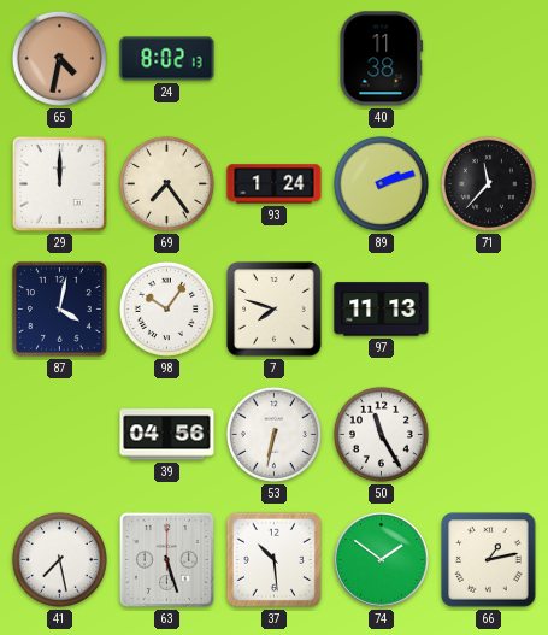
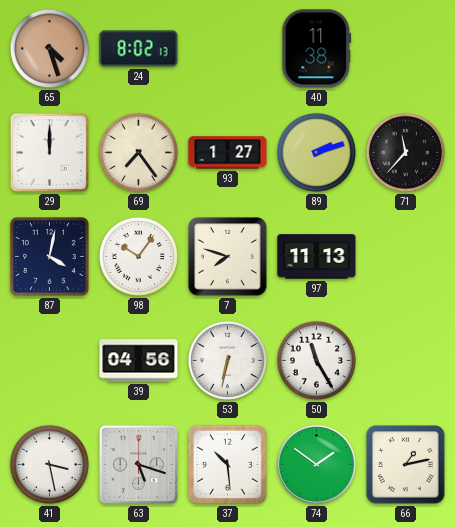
65: 4:32 -> 4:27 (49, 48)
93: 1:24 -> 1:27 (228, 153)
41: 7:28 -> 3:28 (49, 464)
63: 5:27 -> 5:18 (138, 464)
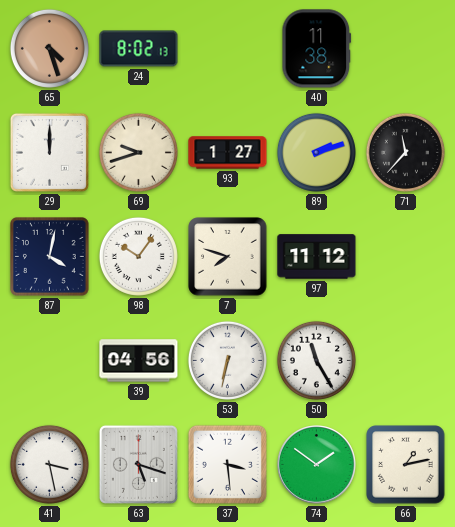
69: 7:24 -> 9:42 (138, 152)
97: 11:13 -> 11:12 (317, 257)
37: 10:29 -> 3:29 (227, 464)
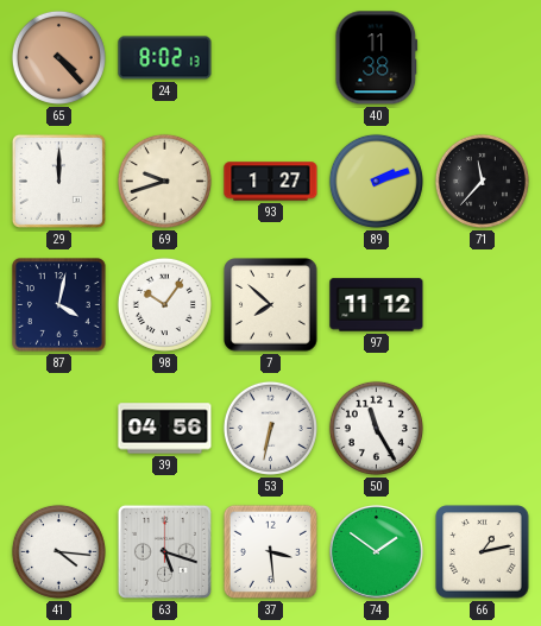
65: 4:27 -> 4:23 (58, 57)
7: 7:48 -> 7:52 (271, 305)
41: 3:28 -> 4:16 (58, 551)
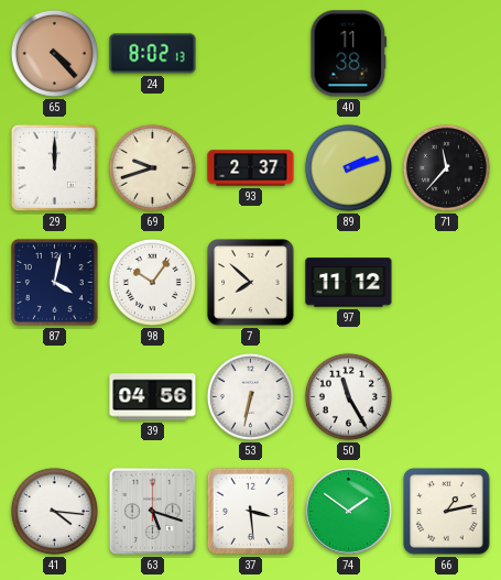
93: 1:27 -> 2:37 (251, 168)
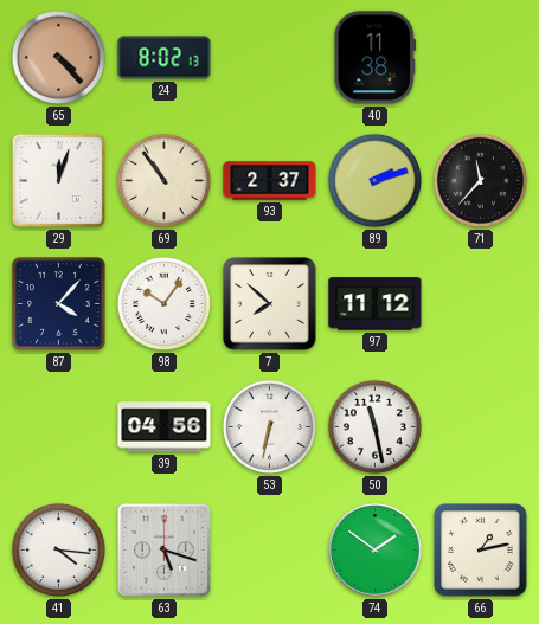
29: 12:00 -> 12:03 (58, 180)
69: 9:42 -> 10:54 (163, 180)
87: 4:02 -> 4:07 (59, 304)
50: 11:25 -> 11:28 (374, 426)
37: 3:29 -> none (250, 511)
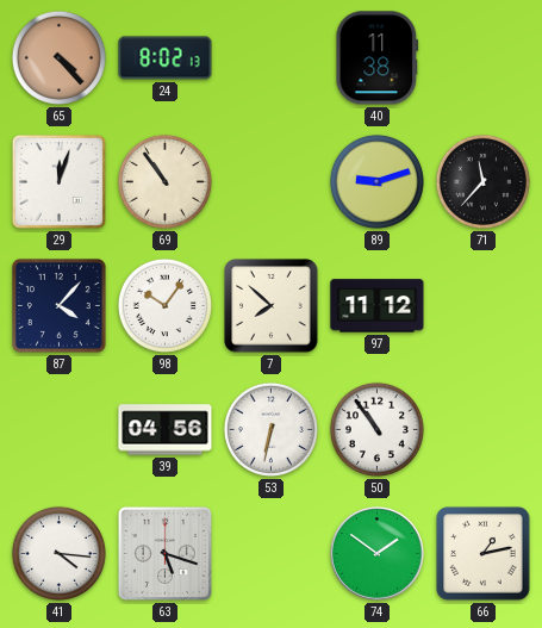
93: 2:37 -> none (270, 181)
89: 2:12 -> 9:12 (376, 181)
50: 11:28 -> 10:54 (376, 429)
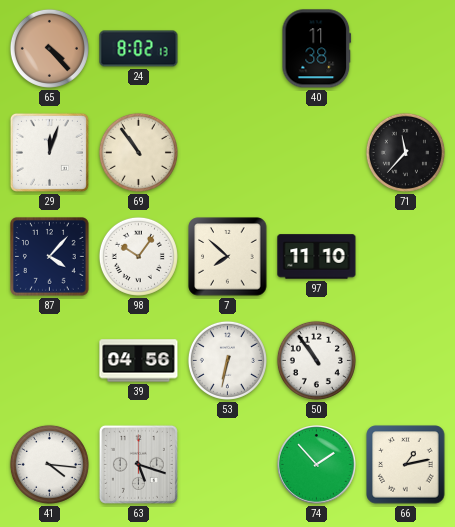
89: 9:12 -> none (376, 181)
97: 11:12 -> 11:10 (317, 257)
74: 1:51 -> 1:53 (317, 465)
